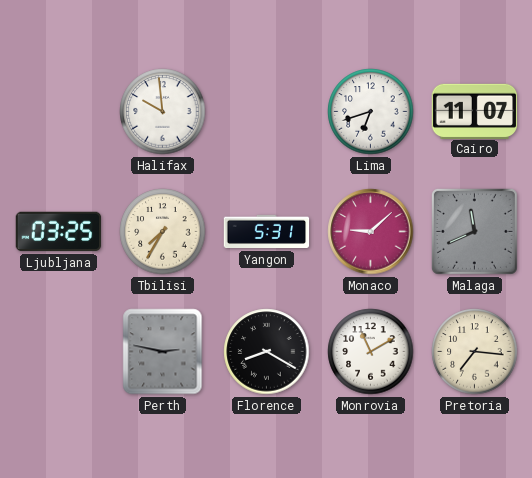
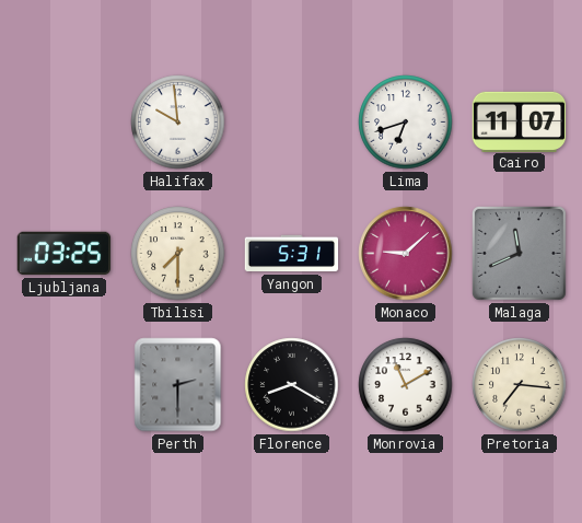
Tbilisi: 7:35 -> 7:30 (178, 254)
Perth: 2:47 -> 2:30 (178, 385)
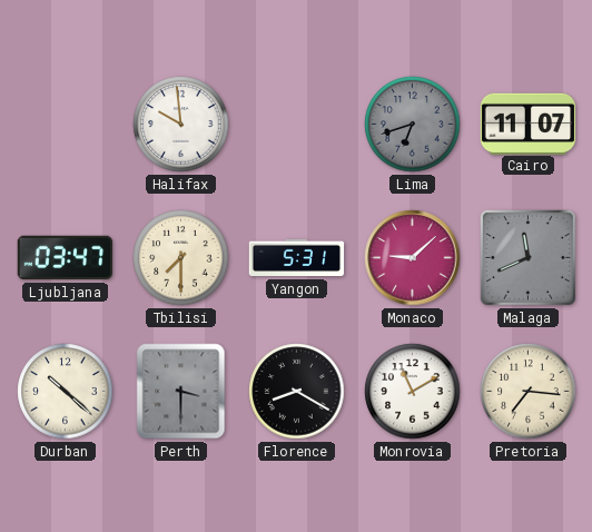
Lima dial: white -> grey (413, 125)
Ljubljana: 03:25 -> 03:47 (66, 258)
Durban: none -> 10:22 (66, 392)
Perth: 2:30 -> 3:30 (181, 392)
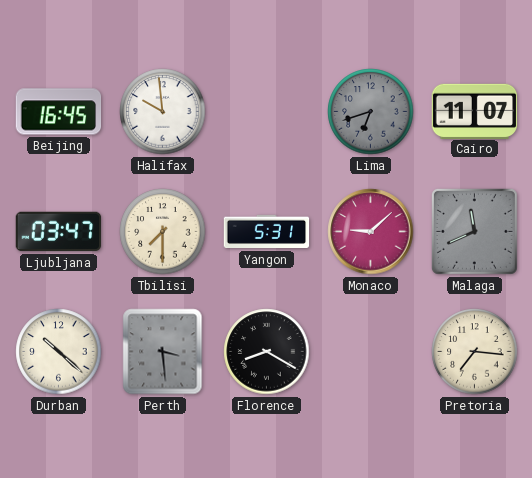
Beijing: none -> 16:45 (59, 112)
Perth: 3:30 -> 3:29 (163, 352)
Monrovia: 11:10 -> none (413, 392)
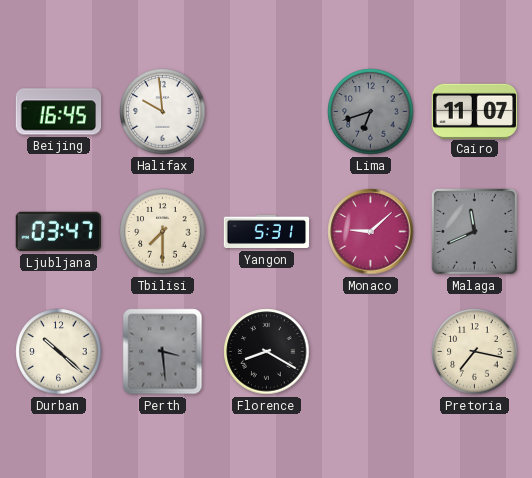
Pretoria: 7:16 -> 7:17 (475, 352)
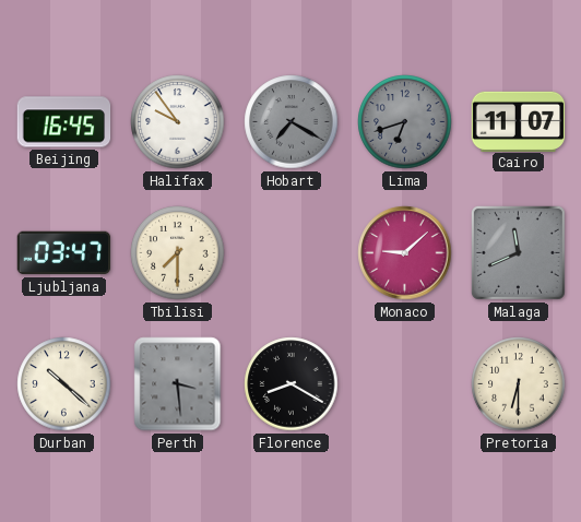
Halifax: 9:59 -> 9:54 (178, 122)
Hobart: none -> 7:20 (292, 122)
Yangon: 5:31 -> none (267, 232)
Pretoria: 7:17 -> 6:30 (519, 384)
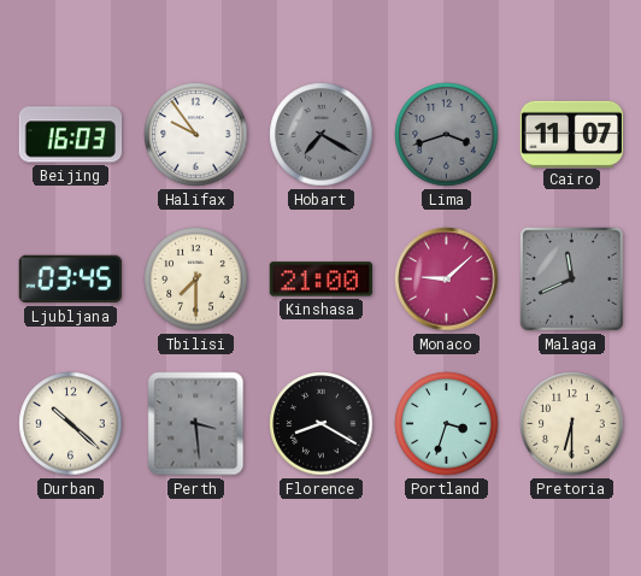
Beijing: 16:45 -> 16:03 (71, 135)
Lima: 6:42 -> 3:42 (447, 135)
Ljubljana: 03:47 -> 03:45 (71, 280)
Kinshasa: none -> 21:00 (322, 280)
Portland: none -> 3:33 (447, 424)
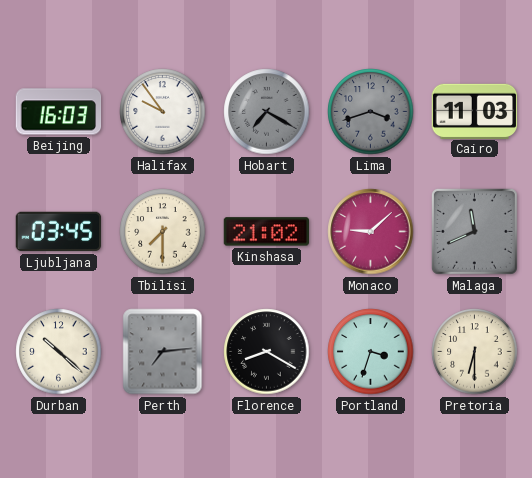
Cairo: 11:07 -> 11:03 (475, 111)
Kinshasa: 21:00 -> 21:02 (267, 232)
Perth: 3:29 -> 7:14 (163, 352)
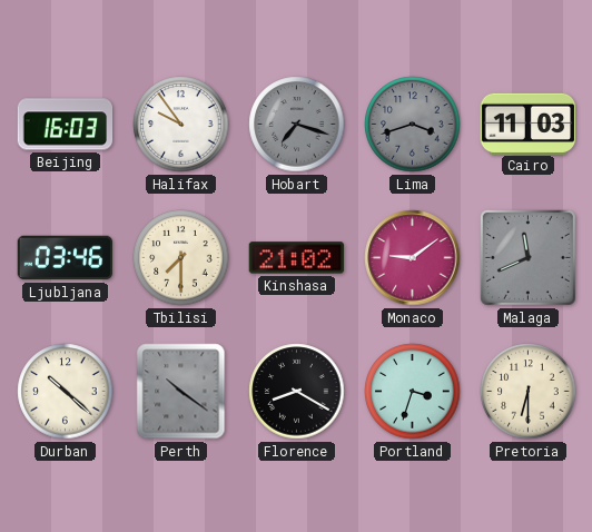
Hobart: 7:20 -> 7:18 (297, 125)
Ljubljana: 03:45 -> 03:46 (66, 258)
Monaco: 9:08 -> 9:09 (413, 258)
Perth: 7:14 -> 10:21 (181, 392)
